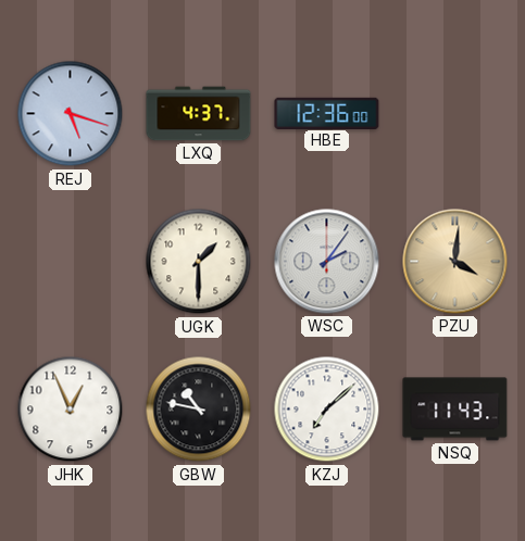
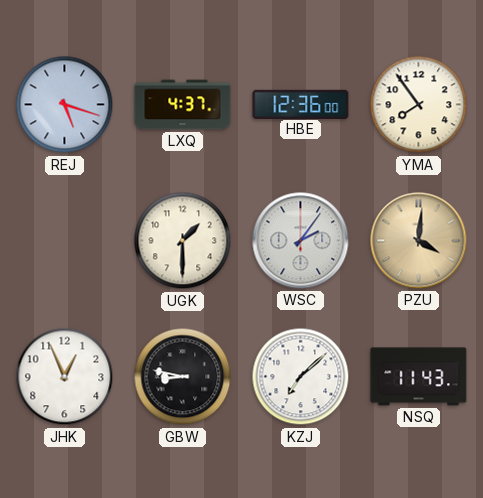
YMA: none -> 7:54 (419, 105)
GBW: 10:47 -> 8:47 (183, 377)
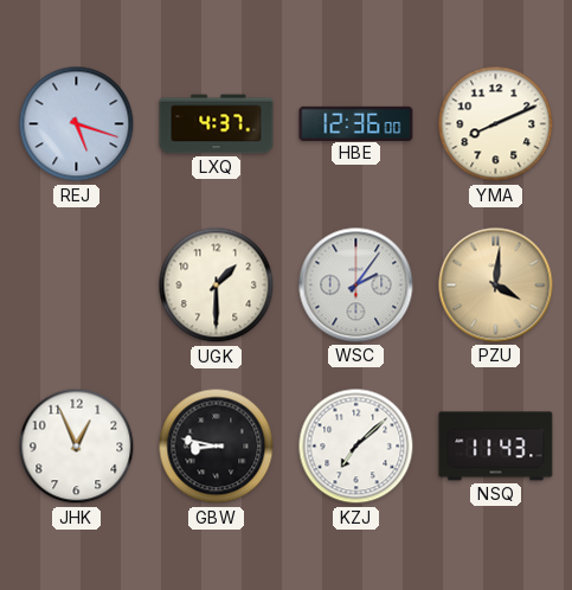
YMA: 7:54 -> 8:11 (496, 124)
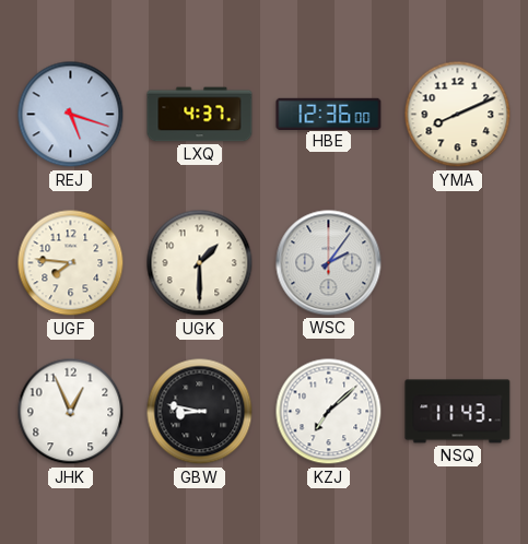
UGF: none -> 7:46 (71, 263)
PZU: 4:01 -> none (496, 286)
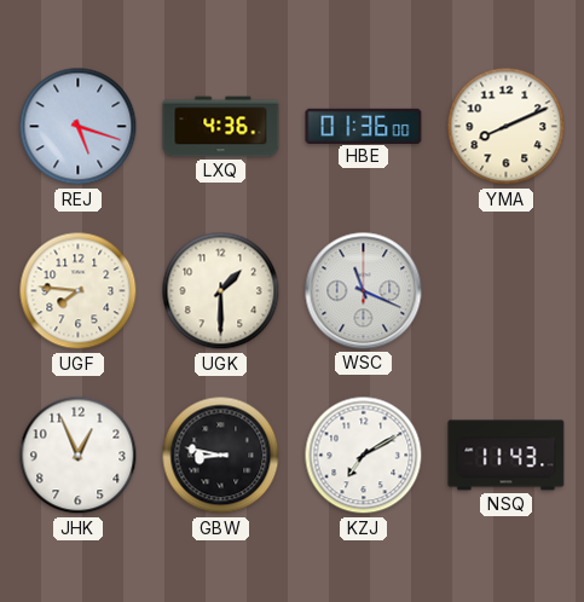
LXQ: 4:37 -> 4:36 (221, 127)
HBE: 12:36 -> 01:36 (364, 126)
WSC: 2:06 -> 11:19 (364, 291)
KZJ: 7:08 -> 7:10 (364, 456)
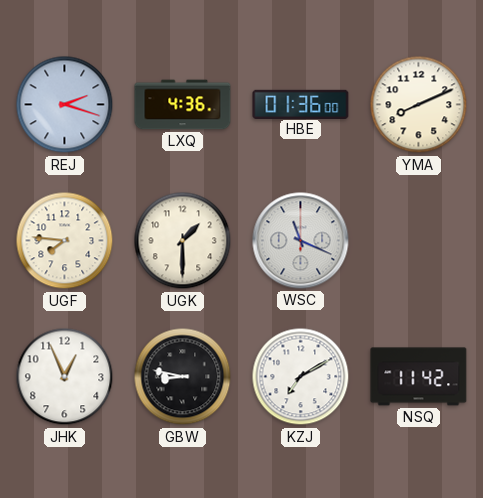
REJ: 5:18 -> 2:18 (65, 105)
NSQ: 11:43 -> 11:42 (419, 377)
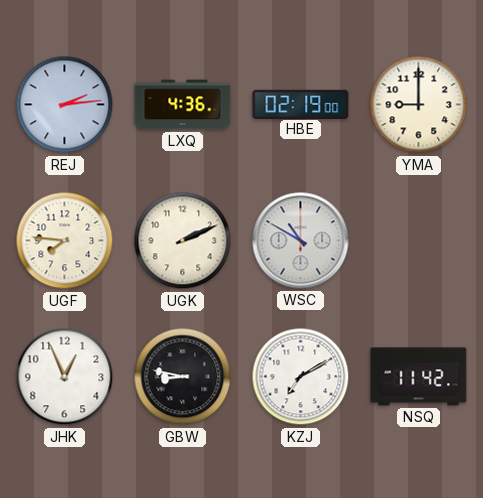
REJ: 2:18 -> 2:14 (65, 105)
HBE: 01:36 -> 02:19 (301, 104)
YMA: 8:11 -> 9:00 (419, 105)
UGK: 1:30 -> 2:11 (183, 241)
WSC: 11:19 -> 10:50 (301, 241)
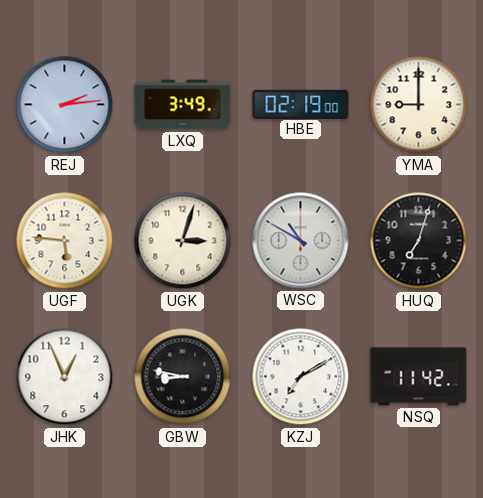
LXQ: 4:36 -> 3:49 (183, 105)
UGF: 7:46 -> 5:46 (65, 241)
UGK: 2:11 -> 3:03 (183, 241)
HUQ: none -> 7:03 (419, 241)
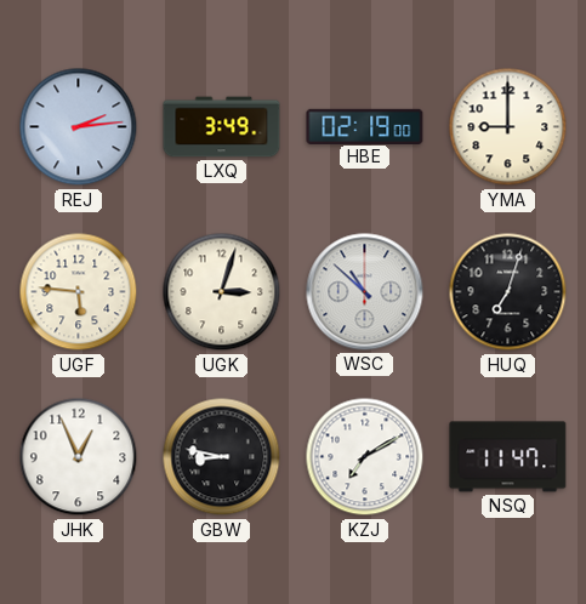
WSC: 10:50 -> 10:52 (365, 292)
NSQ: 11:42 -> 11:47 (508, 457)
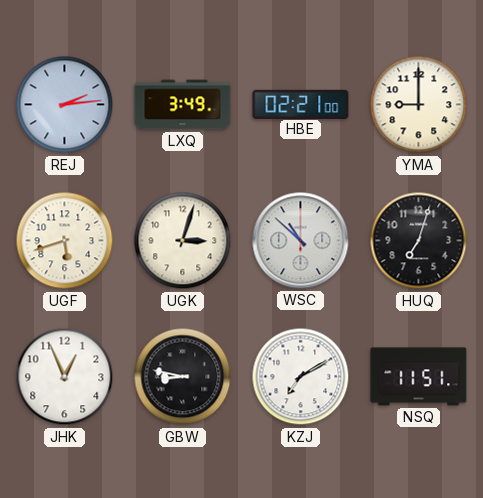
HBE: 02:19 -> 02:21 (301, 104)
UGF: 5:46 -> 5:42 (65, 241)
NSQ: 11:47 -> 11:51 (419, 377)
